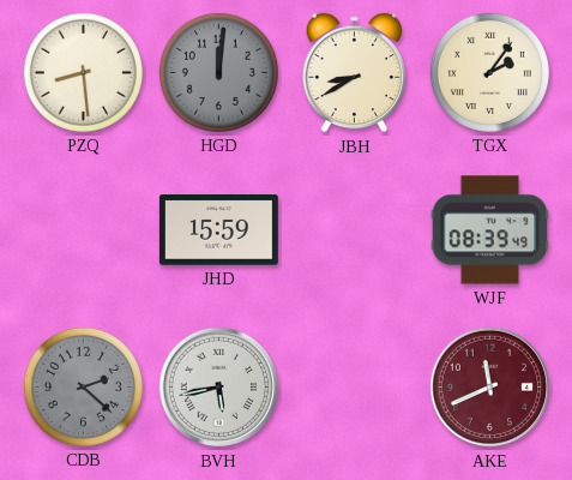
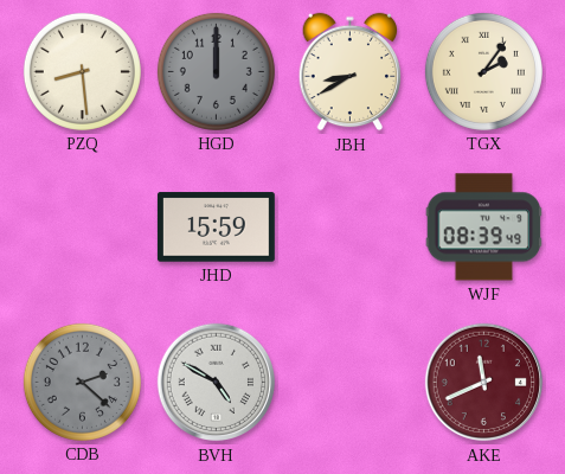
HGD: 12:01 -> 12:00 (216, 71)
BVH: 5:43 -> 4:50 (217, 383)
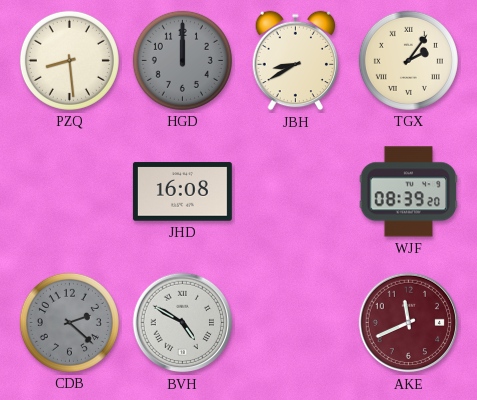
JHD: 15:59 -> 16:08 (182, 192)
WJF: 08:39:49 -> 08:39:20 (409, 192)
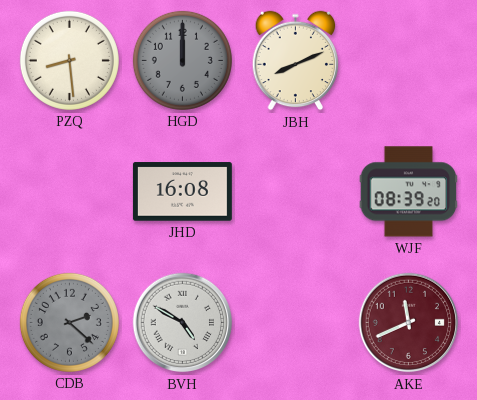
JBH: 8:40 -> 8:11 (296, 61)
TGX: 2:06 -> none (408, 60)
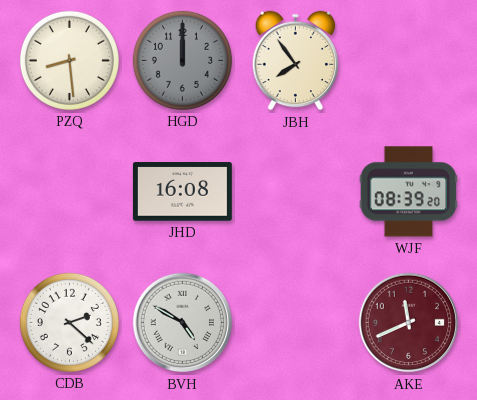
JBH: 8:11 -> 7:54 (296, 61)
CDB dial: grey -> white (69, 322)
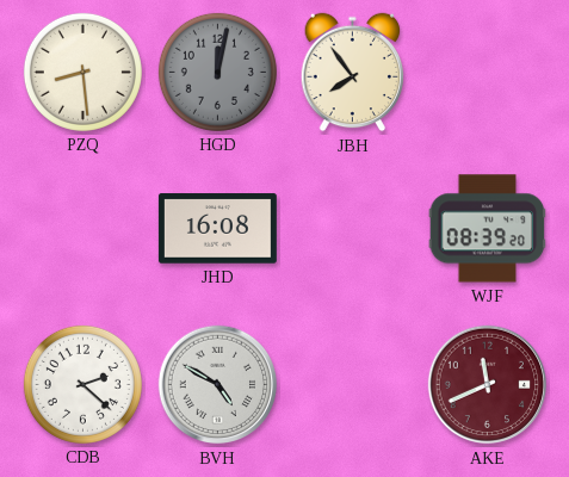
HGD: 12:00 -> 12:02 (217, 72)
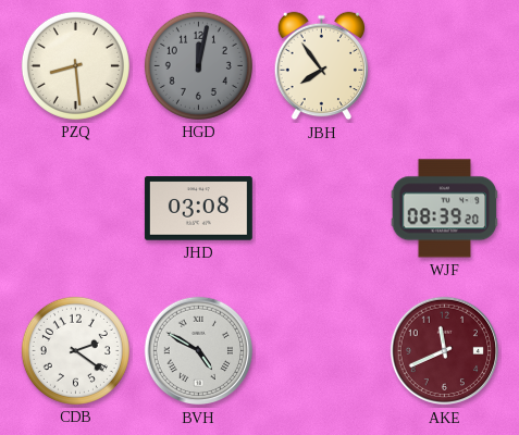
JHD: 16:08 -> 03:08 (198, 209)
CDB: 2:22 -> 2:21 (75, 350)
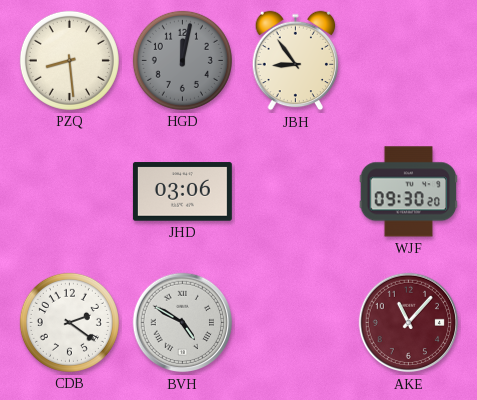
JBH: 7:54 -> 8:54 (296, 61)
JHD: 03:08 -> 03:06 (182, 192)
WJF: 08:39 -> 09:30 (409, 192)
AKE: 11:41 -> 11:07 (409, 323)
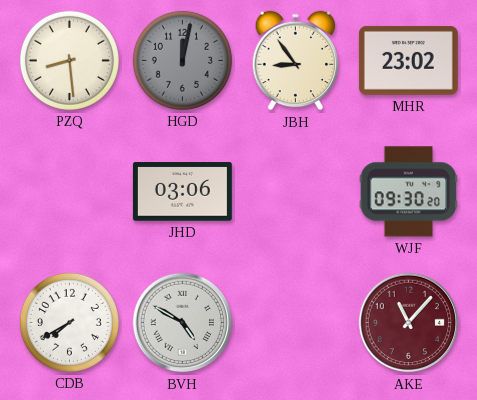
MHR: none -> 23:02 (408, 60)
CDB: 2:21 -> 7:40 (69, 322)
